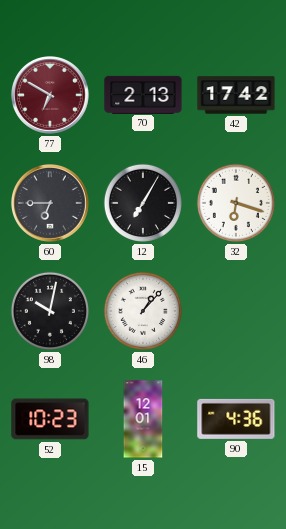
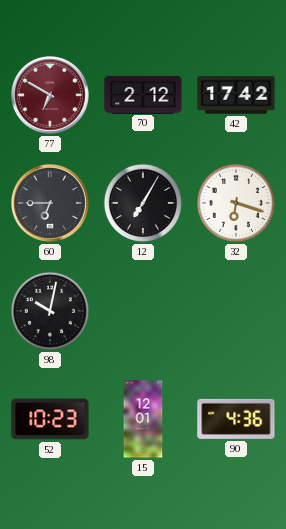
70: 2:13 -> 2:12 (143, 94)
46: 1:07 -> none (143, 311)
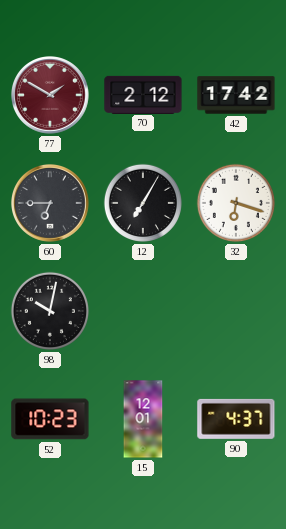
77: 6:50 -> 1:50 (51, 96)
90: 4:36 -> 4:37 (236, 419)
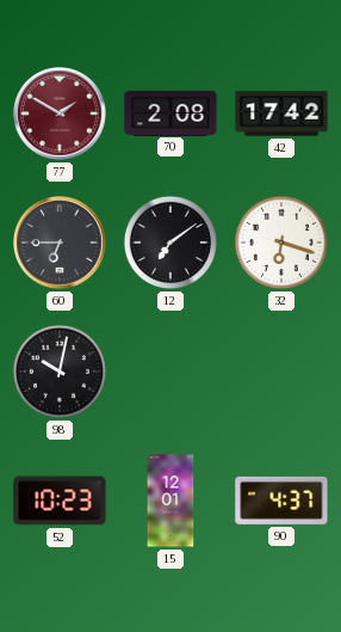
70: 2:12 -> 2:08 (170, 112)
12: 7:05 -> 7:09 (170, 243)
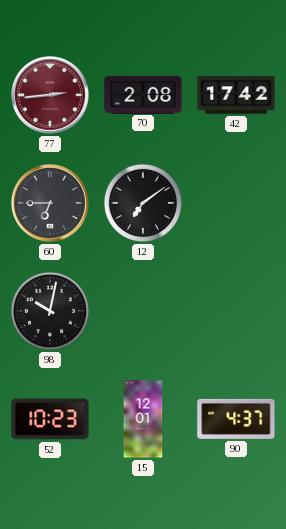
77: 1:50 -> 2:44 (51, 96)
32: 6:18 -> none (281, 243)
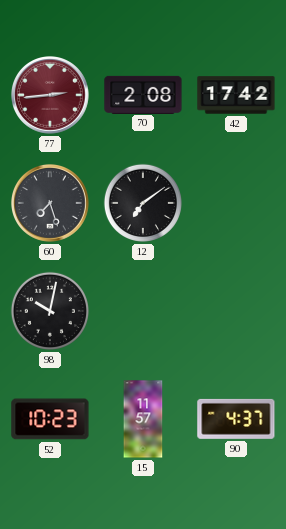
60: 6:45 -> 7:27 (51, 204)
15: 12:01 -> 11:57 (143, 419)
